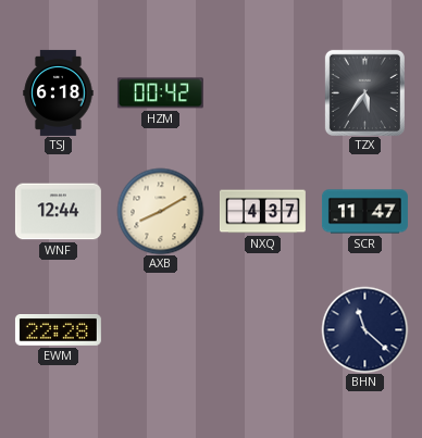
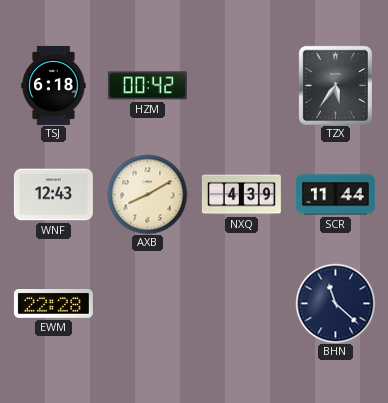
WNF: 12:44 -> 12:43 (53, 195)
NXQ: 4:37 -> 4:39 (241, 195)
SCR: 11:47 -> 11:44 (335, 195)
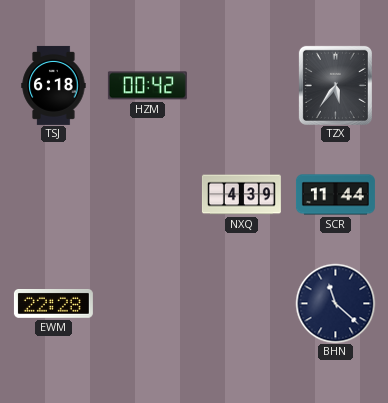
WNF: 12:43 -> none (53, 195)
AXB: 8:10 -> none (147, 194)
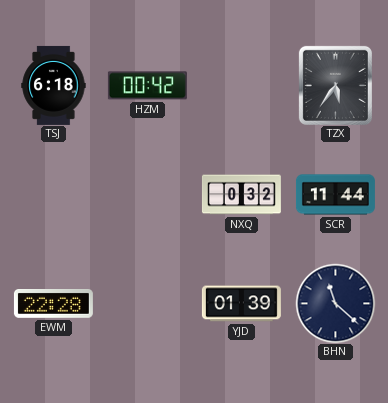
NXQ: 4:39 -> 0:32 (241, 195)
YJD: none -> 01:39 (241, 304)
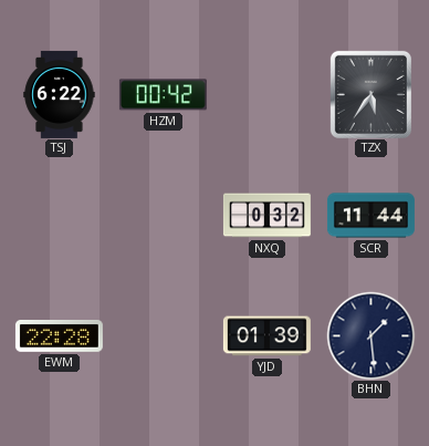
TSJ: 6:18 -> 6:22 (60, 94)
BHN: 11:22 -> 1:29 (370, 335)
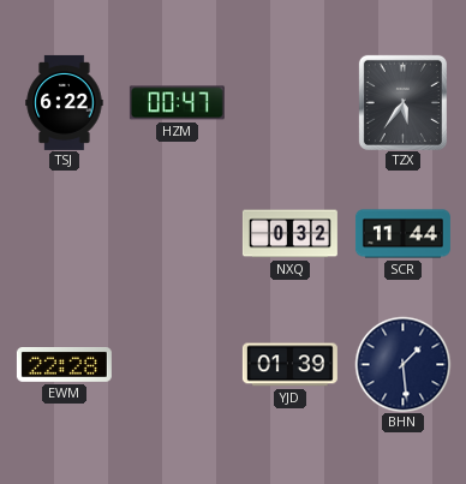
HZM: 00:42 -> 00:47 (177, 103)
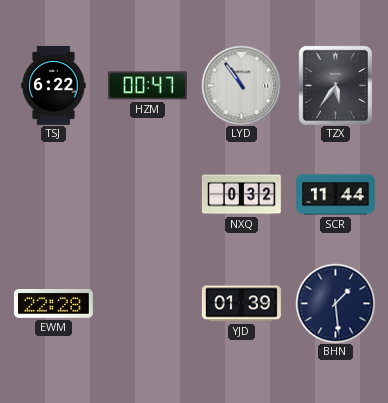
LYD: none -> 10:54 (241, 85)
